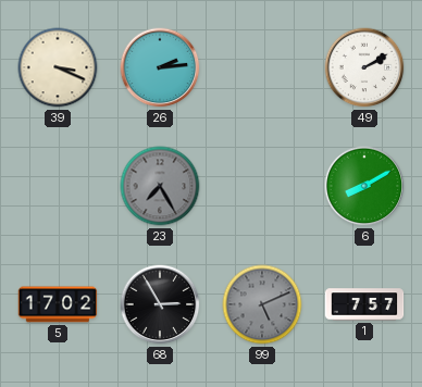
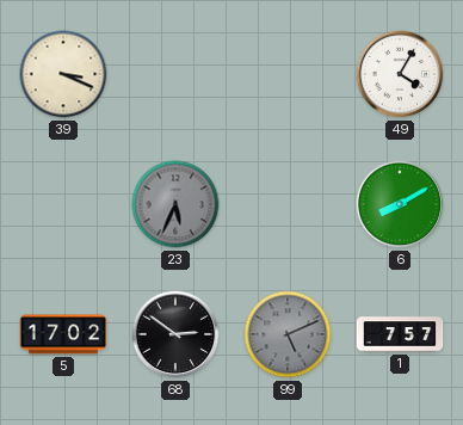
26: 2:14 -> none (160, 67)
49: 2:10 -> 4:05 (400, 74)
23: 7:25 -> 5:34 (175, 204)
68: 2:55 -> 2:51 (175, 334)
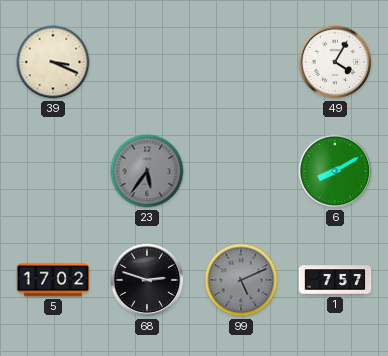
23: 5:34 -> 5:36 (147, 171)
68: 2:51 -> 2:48 (147, 280)
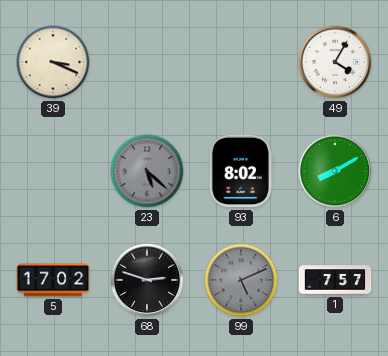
23: 5:36 -> 5:22 (147, 171)
93: none -> 8:02 (241, 171)
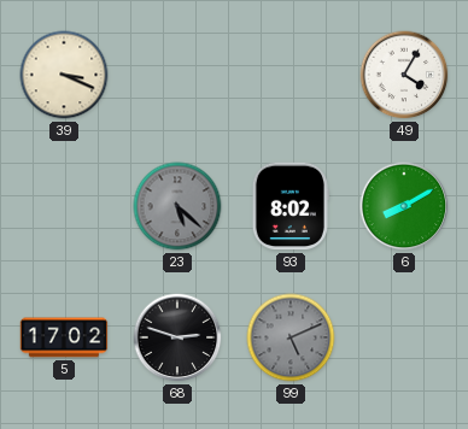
1: 7:57 -> none (335, 280)
